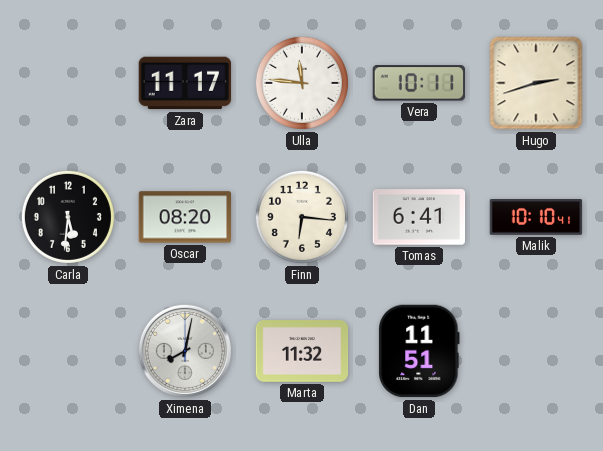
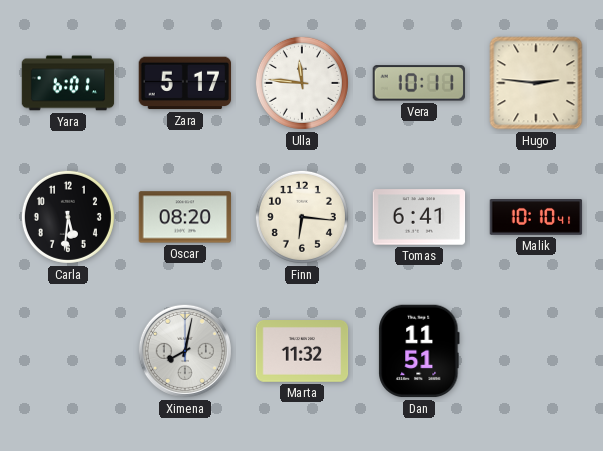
Yara: none -> 6:01 (68, 83)
Zara: 11:17 -> 5:17 (185, 83)
Hugo: 2:42 -> 2:46 (536, 83)
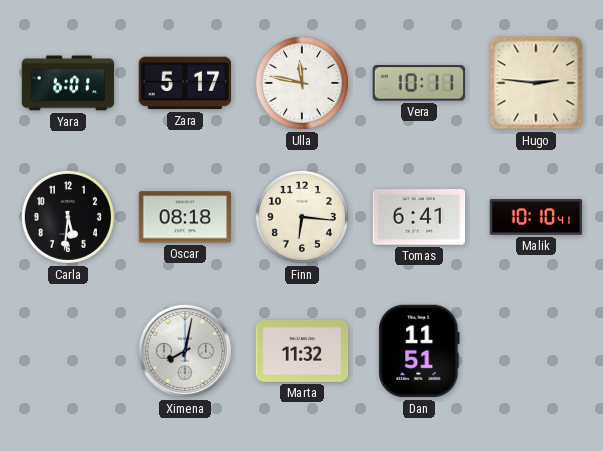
Ulla: 11:46 -> 11:47 (302, 83)
Oscar: 08:20 -> 08:18 (185, 217)
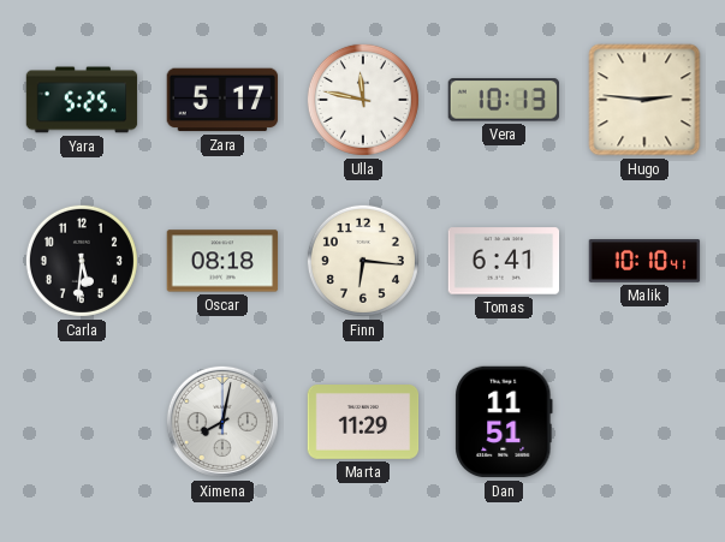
Yara: 6:01 -> 5:25 (82, 100)
Vera: 10:11 -> 10:13 (503, 100)
Marta: 11:32 -> 11:29 (363, 423)
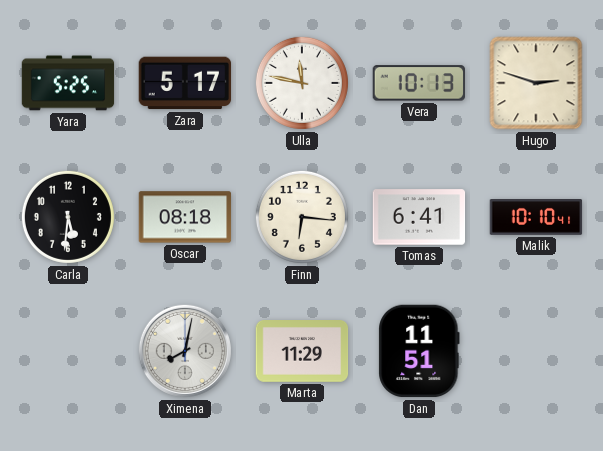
Hugo: 2:46 -> 2:48 (536, 83)
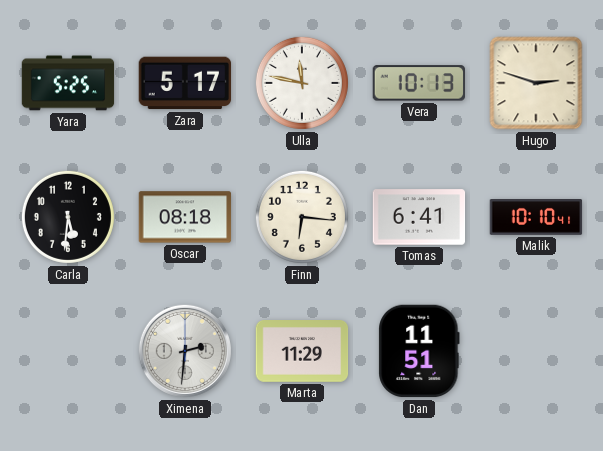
Ximena: 8:02 -> 2:31 (185, 351)
